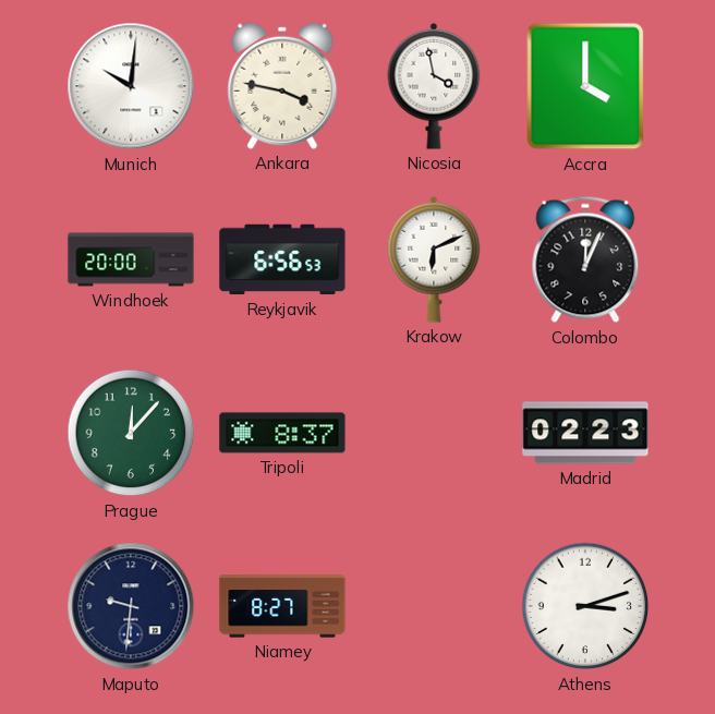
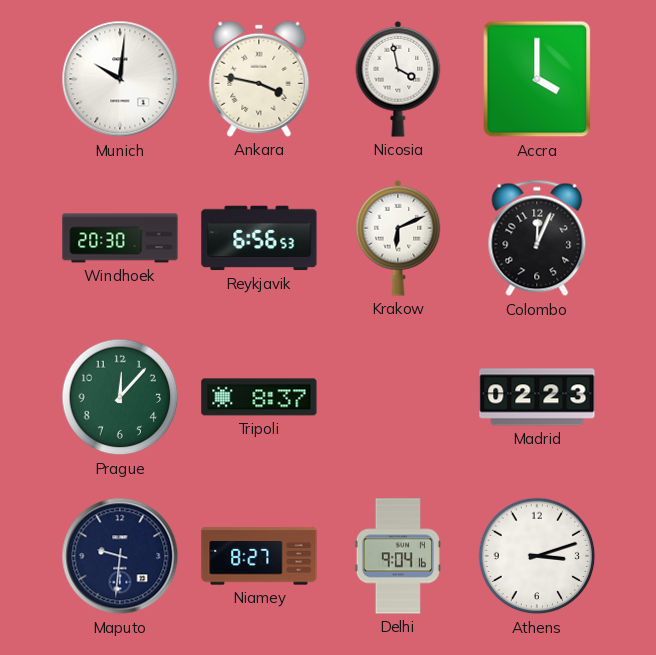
Windhoek: 20:00 -> 20:30 (120, 238)
Delhi: none -> 9:04 (398, 556)
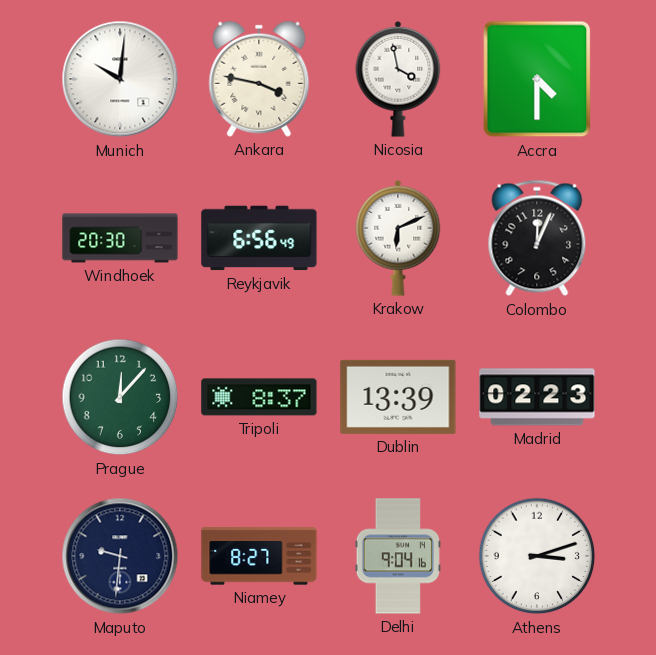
Accra: 4:00 -> 4:30 (537, 79)
Reykjavik: 6:56:53 -> 6:56:49 (259, 238)
Dublin: none -> 13:39 (398, 397)
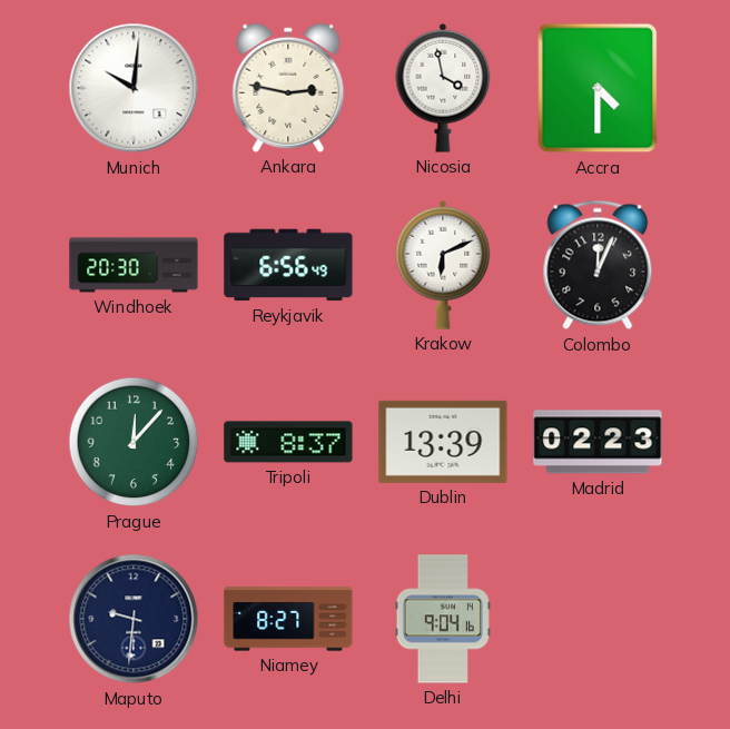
Ankara: 3:47 -> 2:47 (288, 88)
Athens: 3:12 -> none (537, 556)
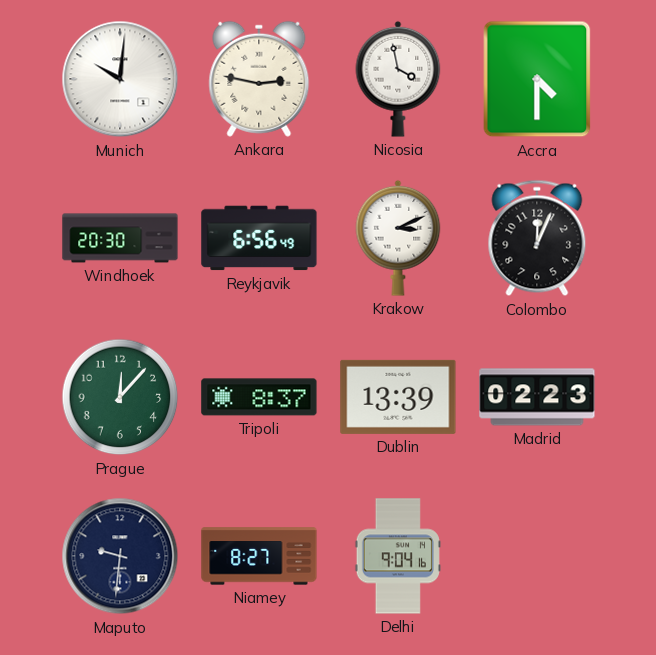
Krakow: 6:11 -> 3:11 (398, 238)
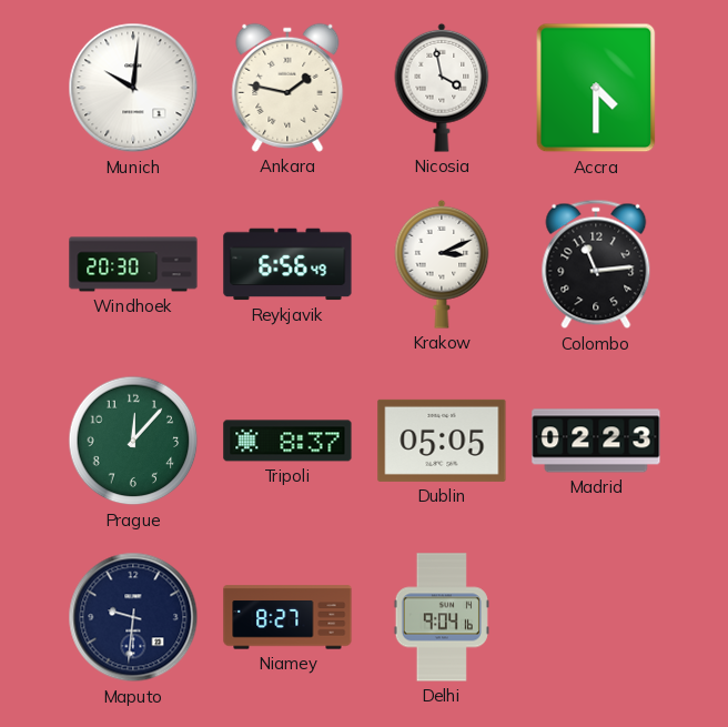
Ankara: 2:47 -> 1:47 (287, 88)
Colombo: 12:04 -> 11:14 (596, 264)
Dublin: 13:39 -> 05:05 (442, 441)
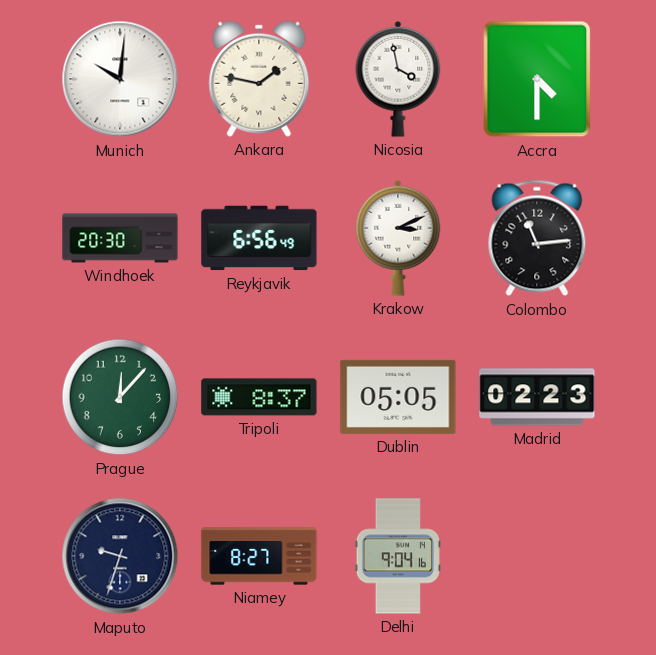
Maputo: 9:31 -> 9:33 (120, 556)
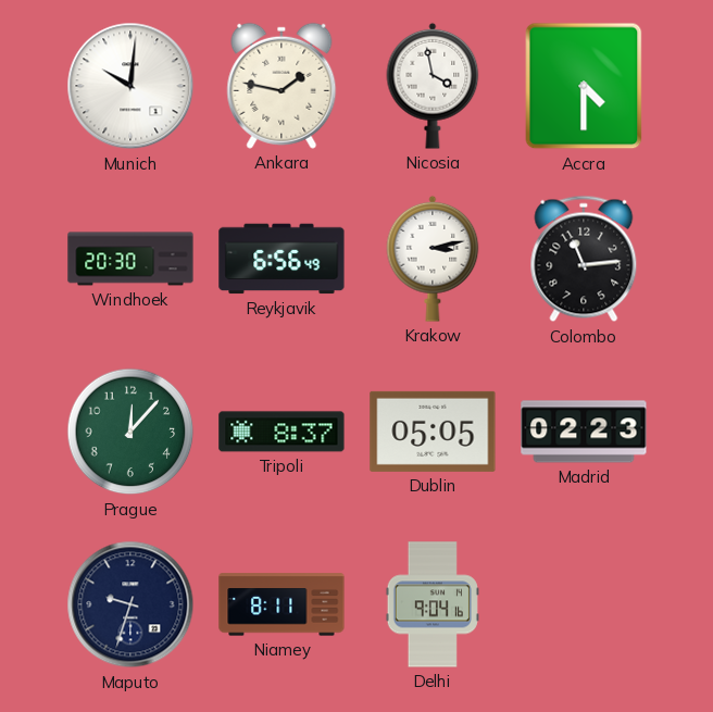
Krakow: 3:11 -> 3:13 (433, 259)
Niamey: 8:27 -> 8:11 (282, 604)
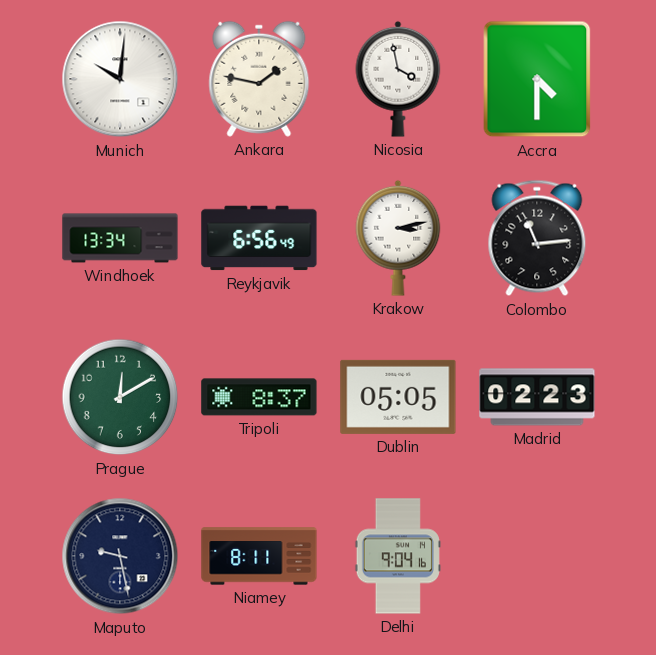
Windhoek: 20:30 -> 13:34 (120, 238)
Prague: 12:07 -> 12:10 (120, 397)
Maputo: 9:33 -> 9:28 (120, 556)
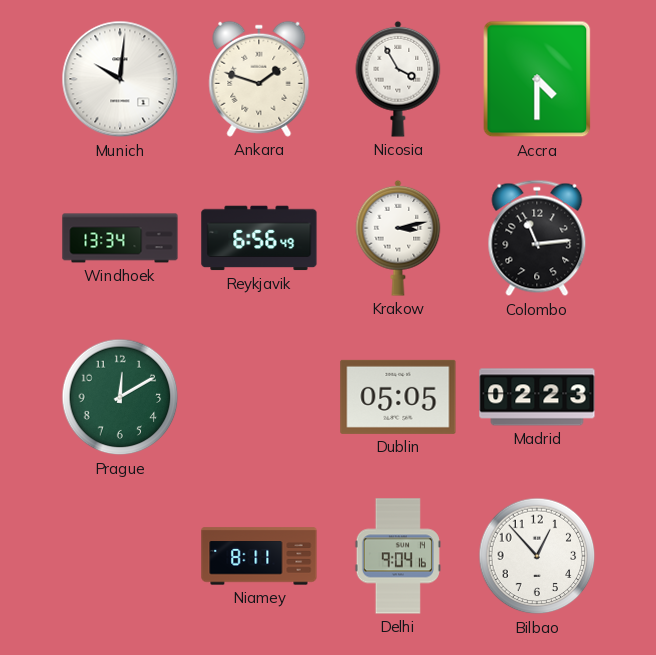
Ankara: 1:47 -> 1:48 (259, 79)
Nicosia: 3:58 -> 3:55 (398, 79)
Tripoli: 8:37 -> none (259, 397)
Maputo: 9:28 -> none (120, 556)
Bilbao: none -> 12:53 (537, 556)
